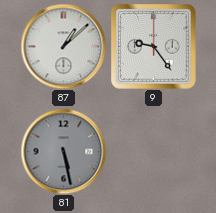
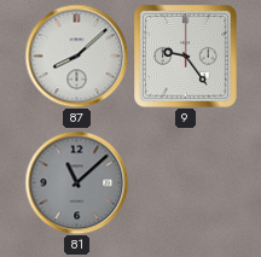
87: 1:08 -> 8:08 (76, 56)
81: 5:28 -> 11:08 (76, 182)
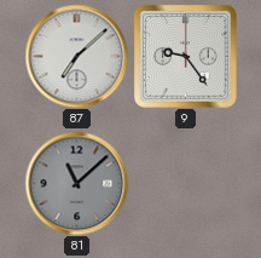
87: 8:08 -> 7:08 (76, 56)
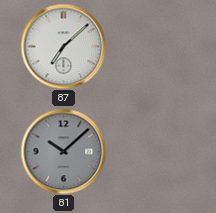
9: 9:24 -> none (186, 57)
81: 11:08 -> 10:08 (63, 151)
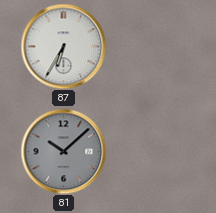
87: 7:08 -> 6:35 (63, 46)
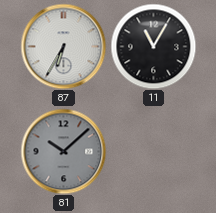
11: none -> 11:05 (153, 46)
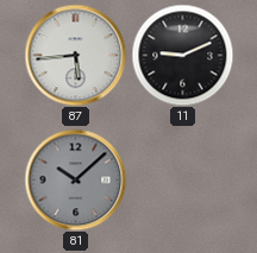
87: 6:35 -> 5:44 (75, 55)
11: 11:05 -> 9:11 (182, 55)
